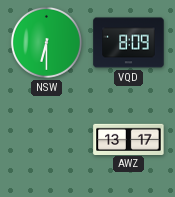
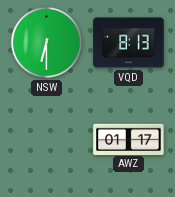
VQD: 8:09 -> 8:13 (129, 43)
AWZ: 13:17 -> 01:17 (129, 139)
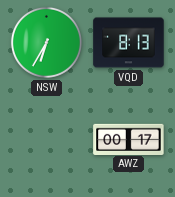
NSW: 6:30 -> 6:35 (46, 42)
AWZ: 01:17 -> 00:17 (129, 139)
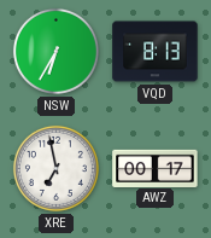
XRE: none -> 6:58 (55, 168)
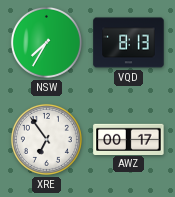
NSW: 6:35 -> 7:35 (46, 42)
XRE: 6:58 -> 6:54 (46, 139)
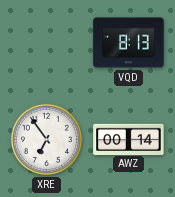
NSW: 7:35 -> none (46, 42)
AWZ: 00:17 -> 00:14 (129, 139)
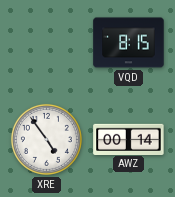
VQD: 8:13 -> 8:15 (129, 43)
XRE: 6:54 -> 4:54 (46, 139)
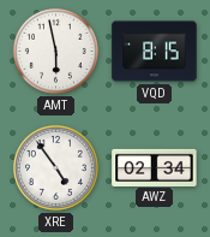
AMT: none -> 5:58 (55, 51)
AWZ: 00:14 -> 02:34 (155, 167)
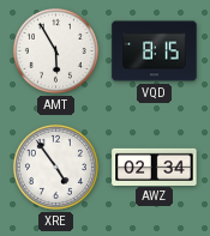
AMT: 5:58 -> 5:55 (55, 50)
